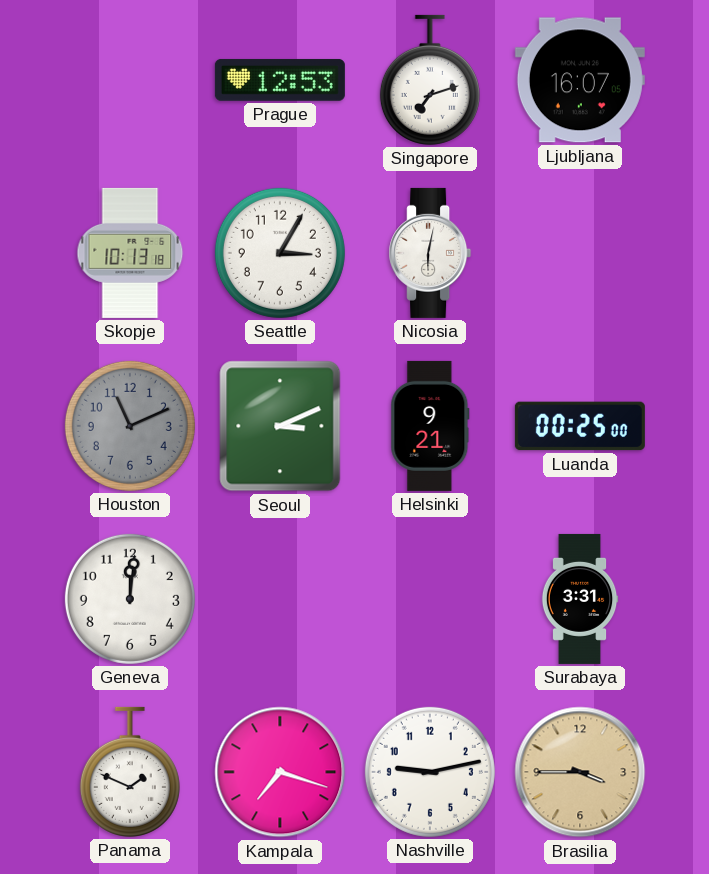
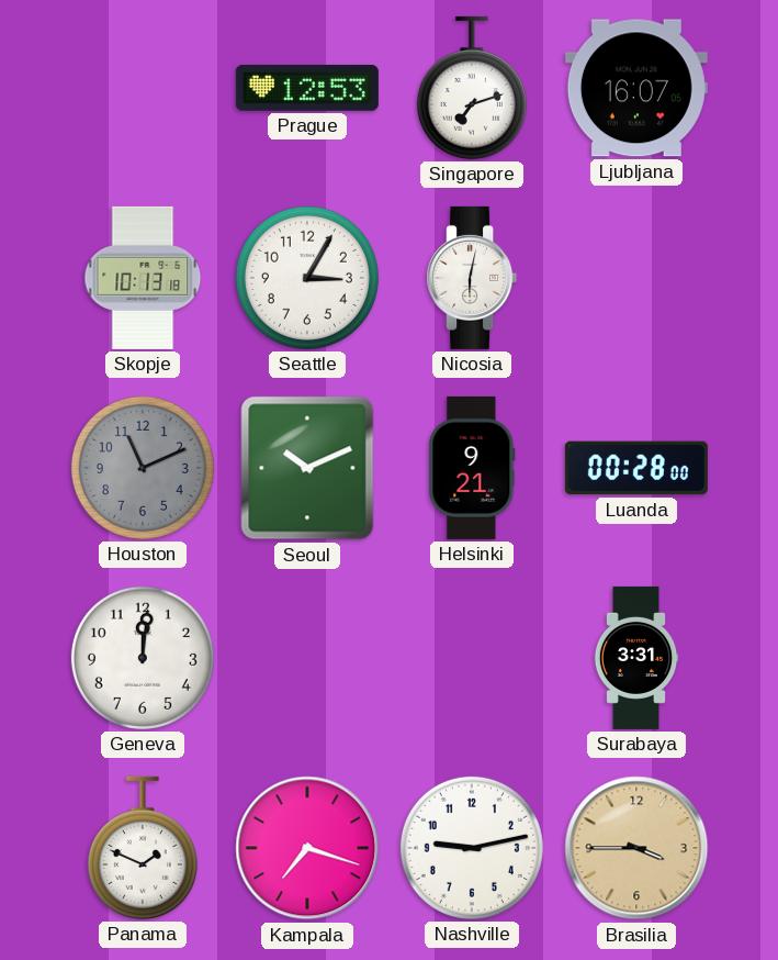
Seoul: 3:11 -> 10:11 (307, 468)
Luanda: 00:25 -> 00:28 (636, 468)
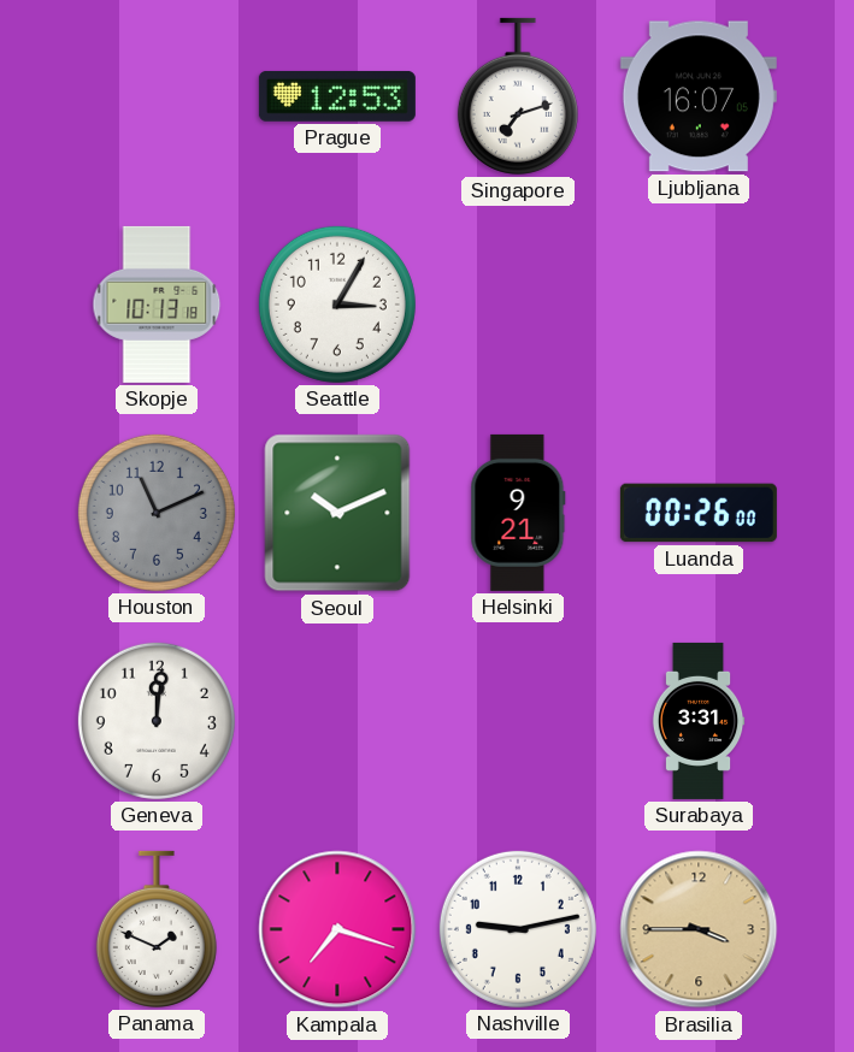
Nicosia: 6:02 -> none (472, 278)
Luanda: 00:28 -> 00:26 (699, 513)
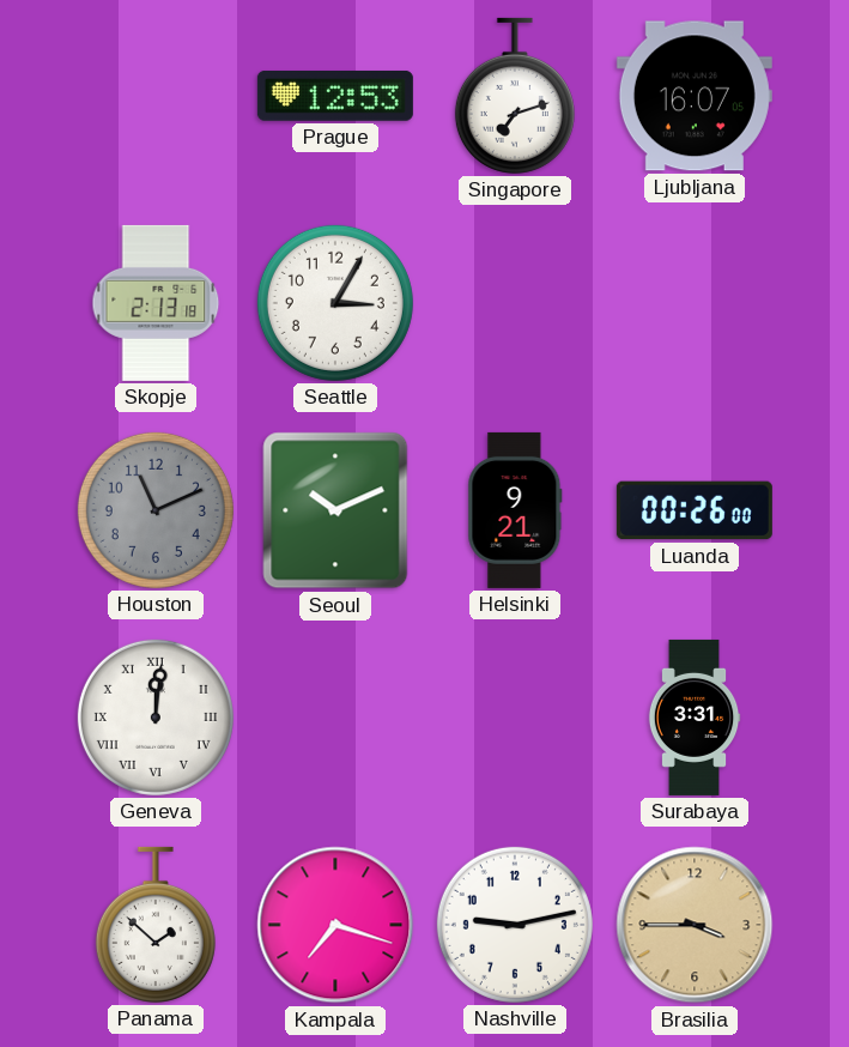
Skopje: 10:13 -> 2:13 (156, 303)
Geneva numerals: Arabic -> Roman (156, 718)
Panama: 1:49 -> 1:52 (156, 925)
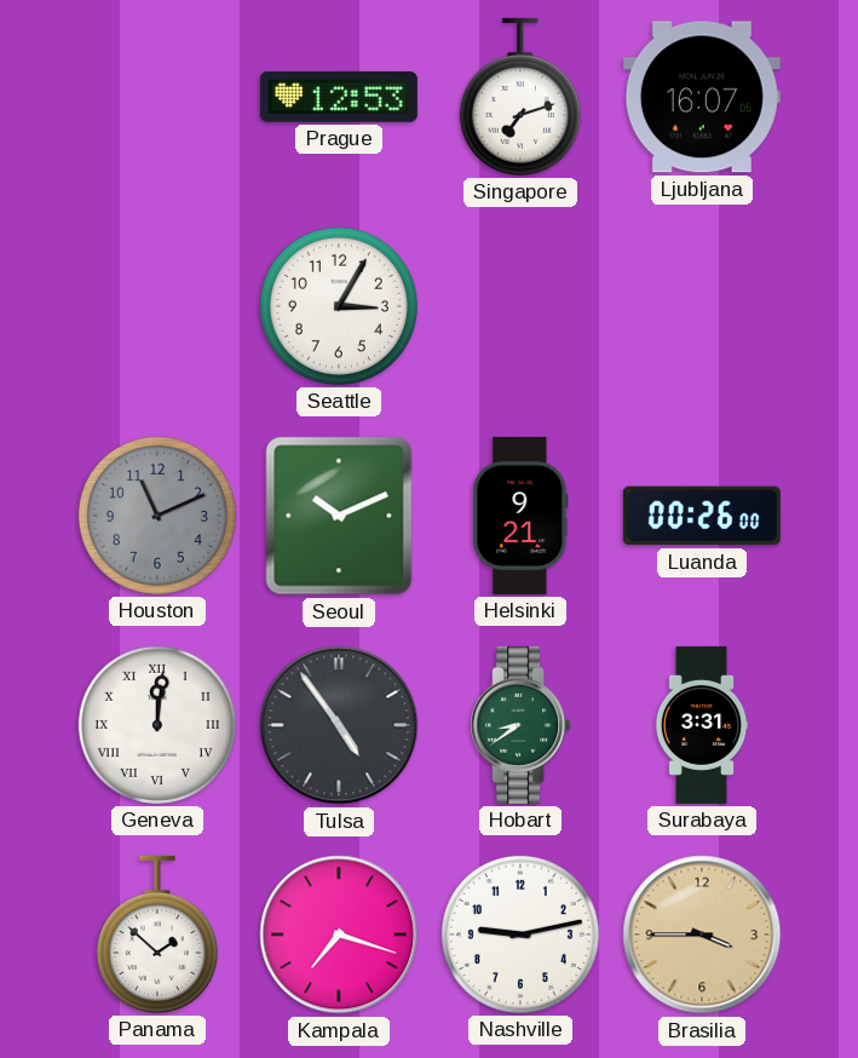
Skopje: 2:13 -> none (156, 303)
Tulsa: none -> 4:54 (339, 725)
Hobart: none -> 8:39 (520, 725)
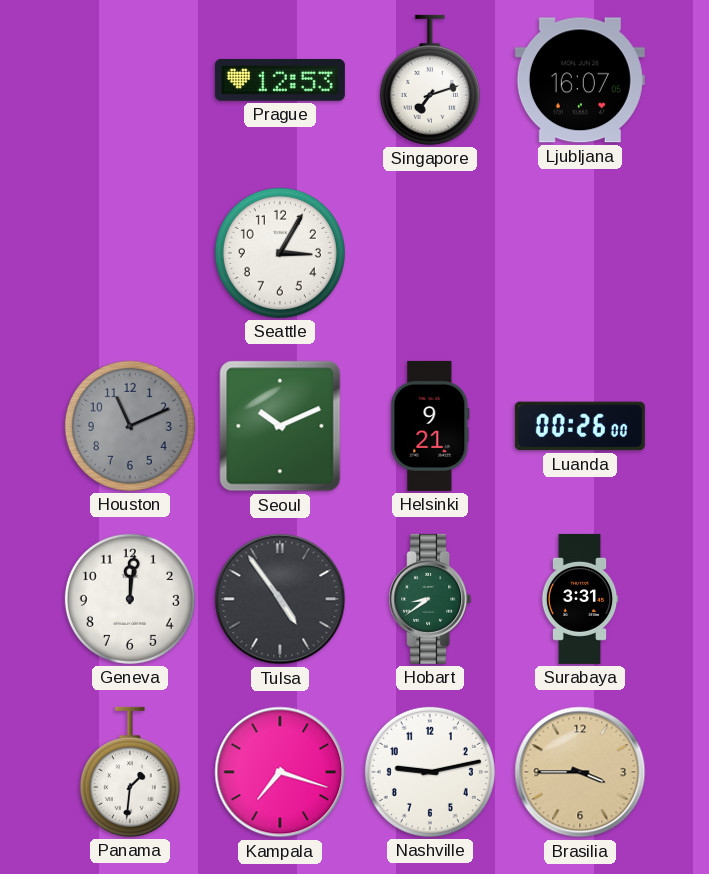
Geneva numerals: Roman -> Arabic (130, 599)
Panama: 1:52 -> 1:31 (130, 772)
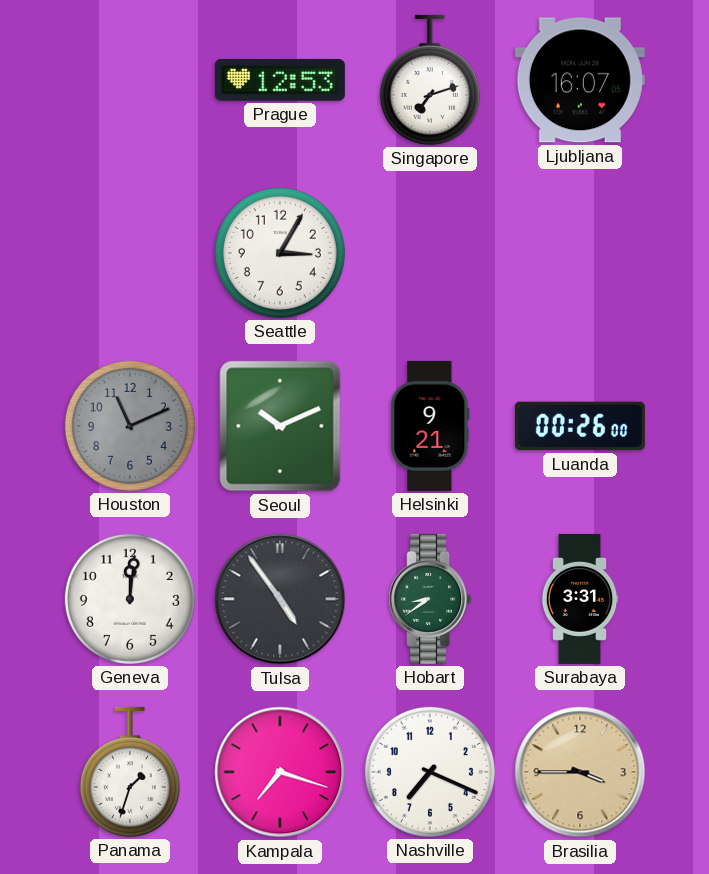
Panama: 1:31 -> 1:33 (130, 772)
Nashville: 9:13 -> 7:19 (430, 772)
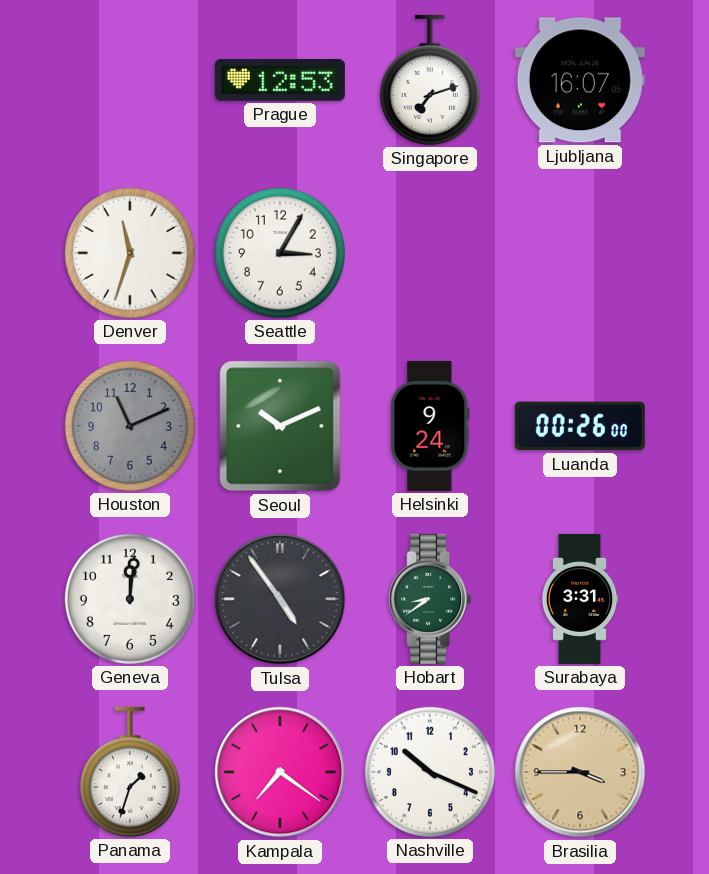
Denver: none -> 11:33 (130, 253)
Helsinki: 9:21 -> 9:24 (430, 426)
Kampala: 7:18 -> 7:21 (280, 772)
Nashville: 7:19 -> 10:19 (430, 772)
